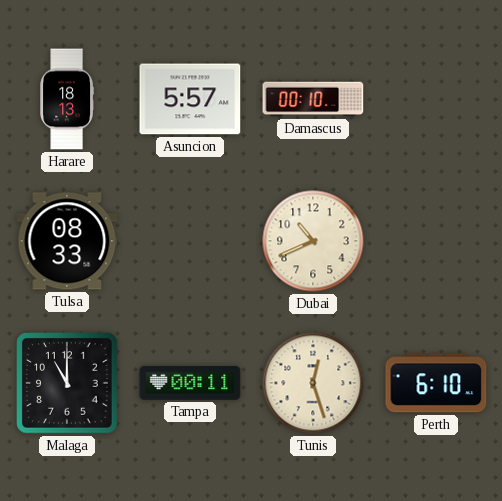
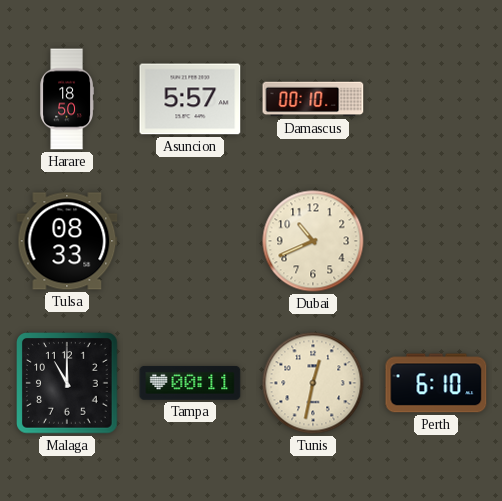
Harare: 18:13 -> 18:50 (66, 99)
Tunis: 12:27 -> 12:32 (313, 383)
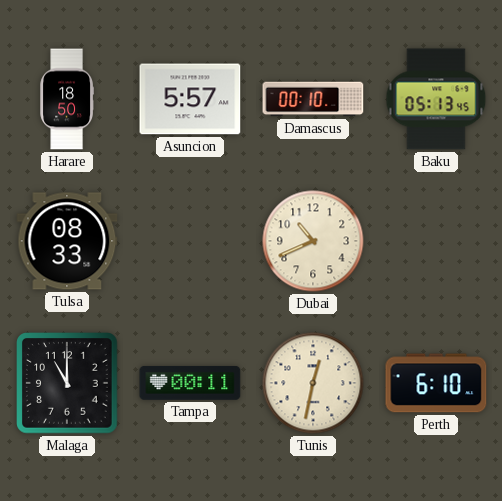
Baku: none -> 05:13 (436, 99)
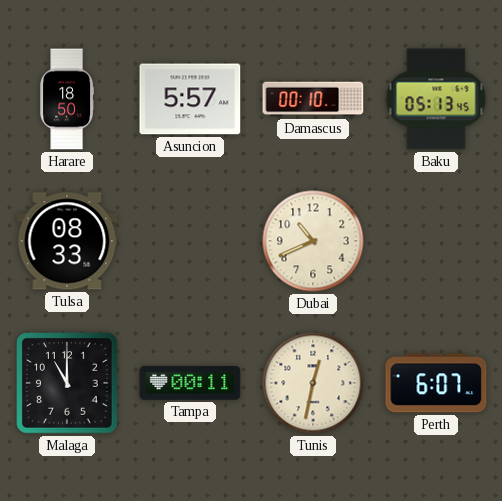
Perth: 6:10 -> 6:07 (436, 383)
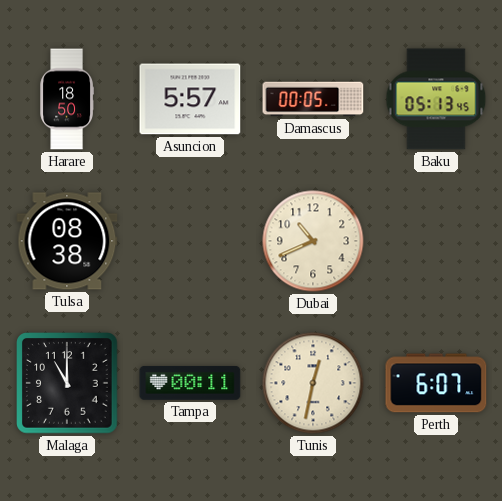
Damascus: 00:10 -> 00:05 (313, 99)
Tulsa: 08:33 -> 08:38 (67, 241)
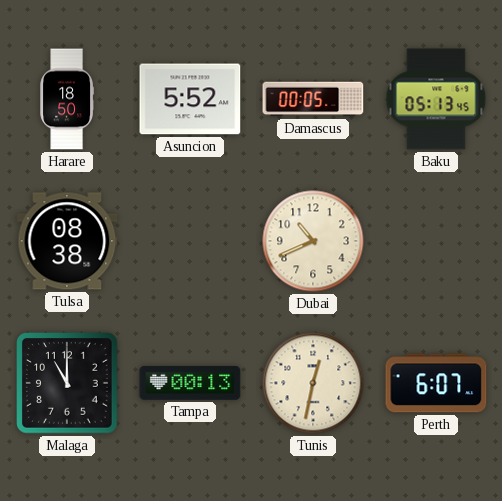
Asuncion: 5:57 -> 5:52 (190, 99)
Tampa: 00:11 -> 00:13 (190, 383)
